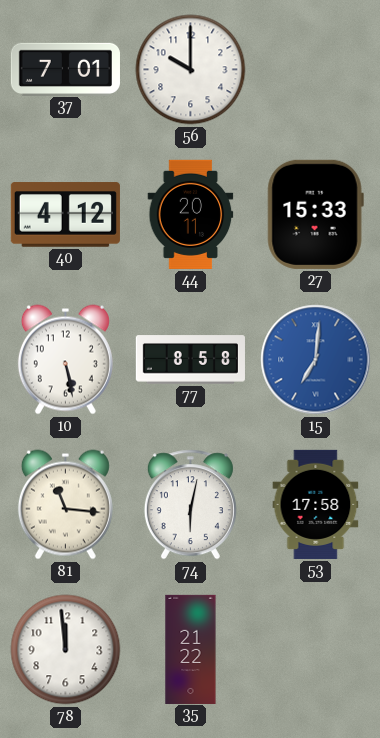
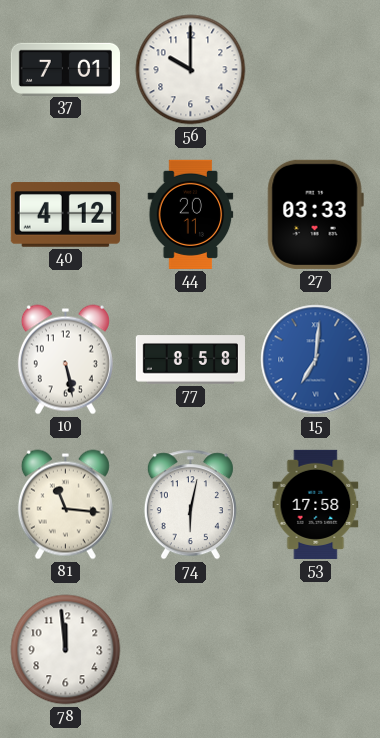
27: 15:33 -> 03:33 (315, 214)
35: 21:22 -> none (191, 649)
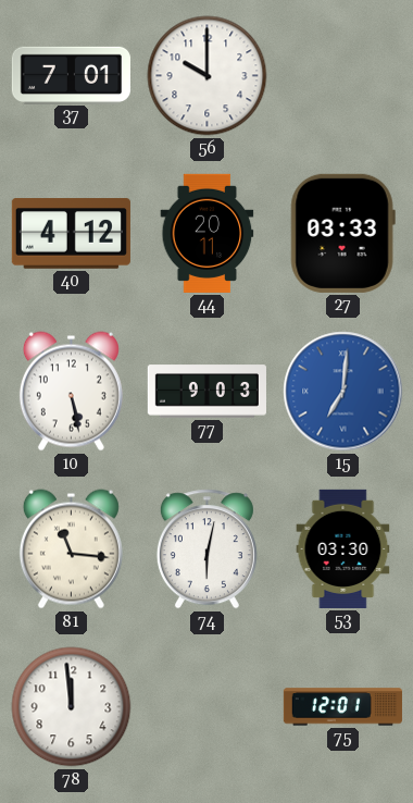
77: 8:58 -> 9:03 (206, 392)
53: 17:58 -> 03:30 (343, 548)
75: none -> 12:01 (342, 707)
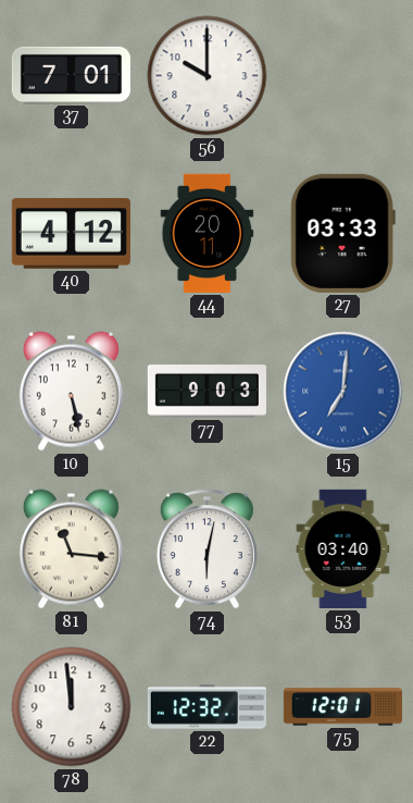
53: 03:30 -> 03:40 (343, 548)
22: none -> 12:32 (206, 707)
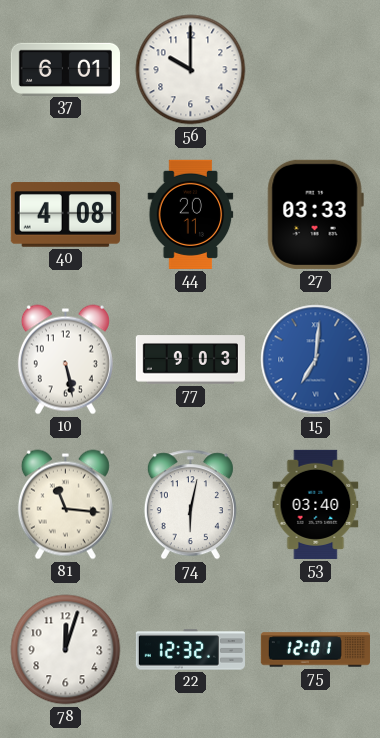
37: 7:01 -> 6:01 (65, 69)
40: 4:12 -> 4:08 (65, 215)
78: 11:59 -> 12:03 (66, 650)
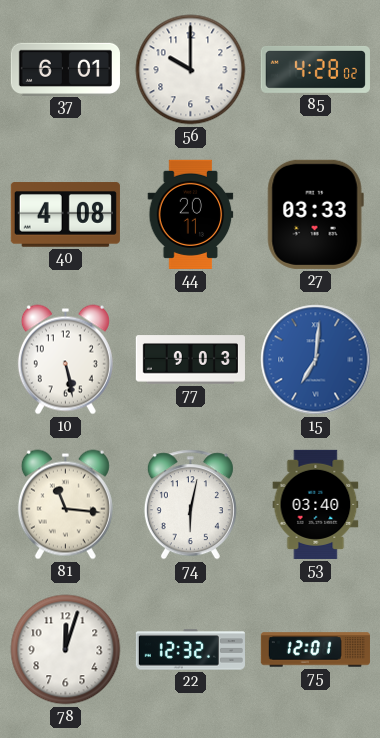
85: none -> 4:28 (315, 69)
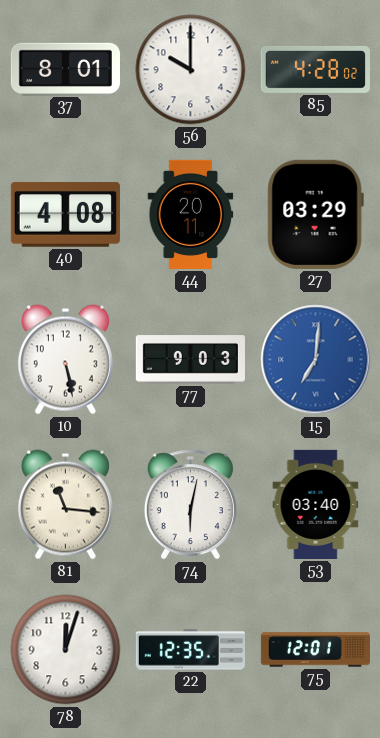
37: 6:01 -> 8:01 (65, 69)
27: 03:33 -> 03:29 (315, 214)
22: 12:32 -> 12:35 (190, 650)
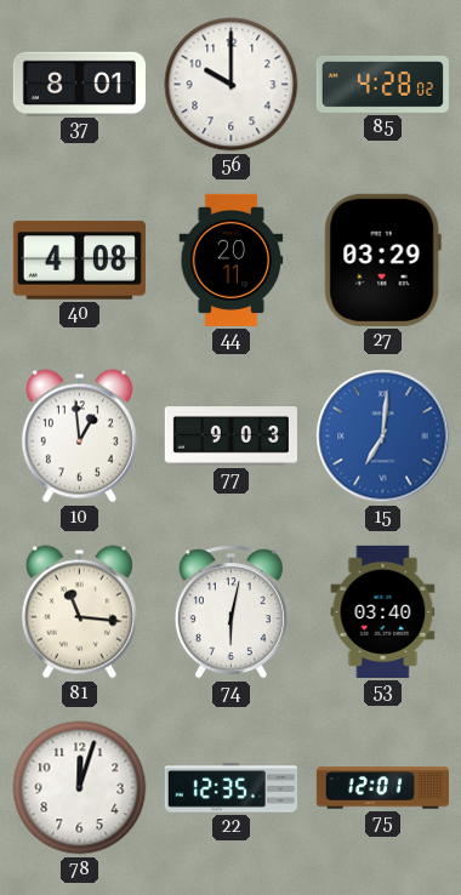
10: 5:28 -> 12:59 (79, 437)
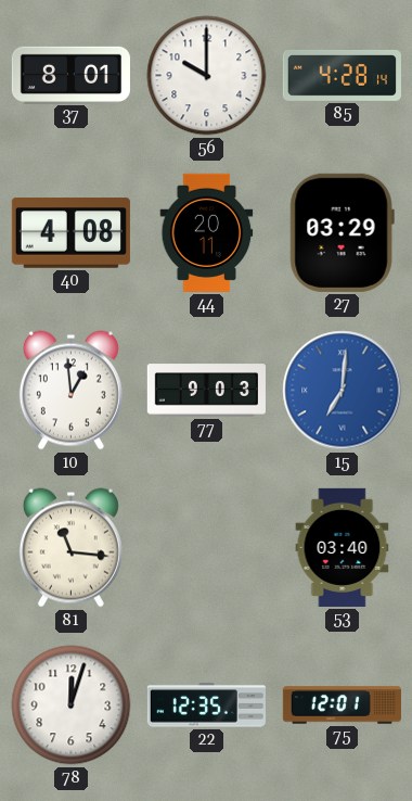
85: 4:28:02 -> 4:28:14 (342, 75)
74: 6:02 -> none (231, 612)
